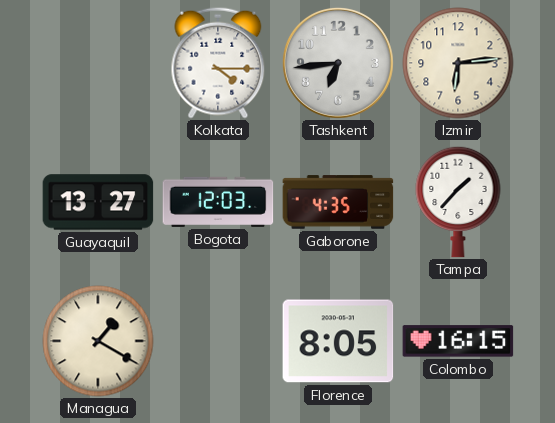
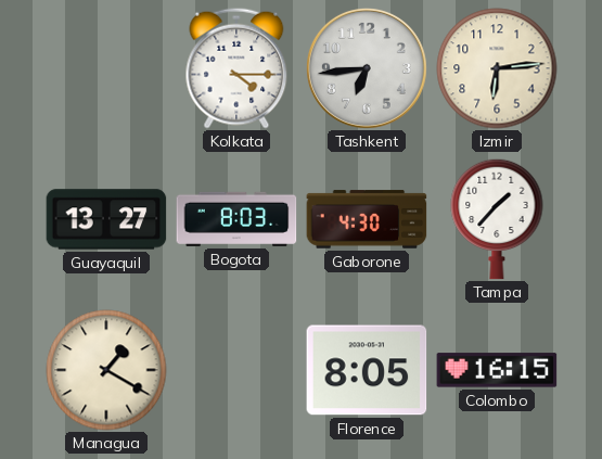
Bogota: 12:03 -> 8:03 (236, 219)
Gaborone: 4:35 -> 4:30 (367, 219)
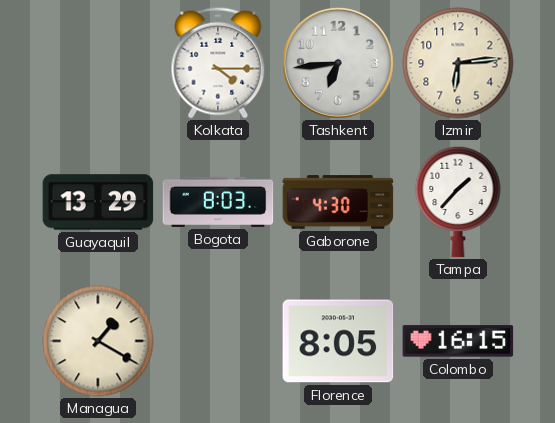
Guayaquil: 13:27 -> 13:29 (98, 202)
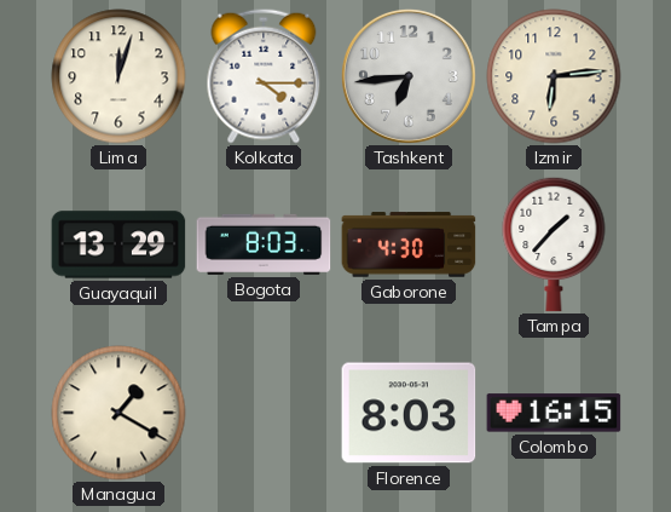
Lima: none -> 12:03 (118, 76)
Florence: 8:05 -> 8:03 (409, 413)
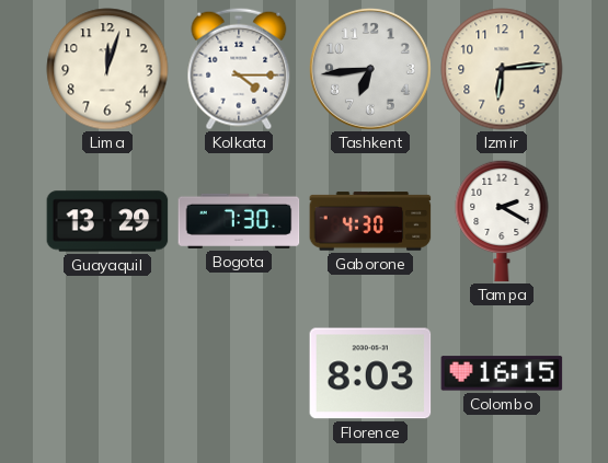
Bogota: 8:03 -> 7:30 (239, 221)
Tampa: 1:37 -> 2:20 (502, 221)
Managua: 1:20 -> none (118, 413)
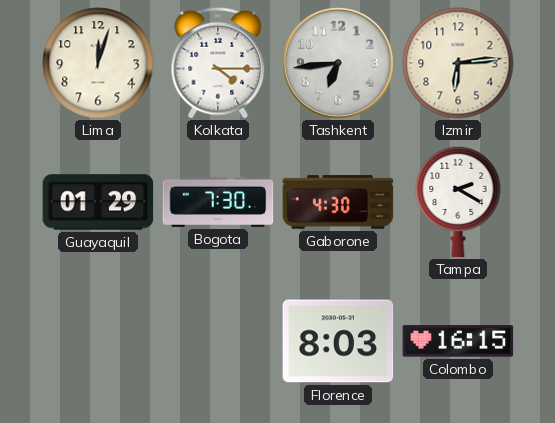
Guayaquil: 13:29 -> 01:29 (98, 202)
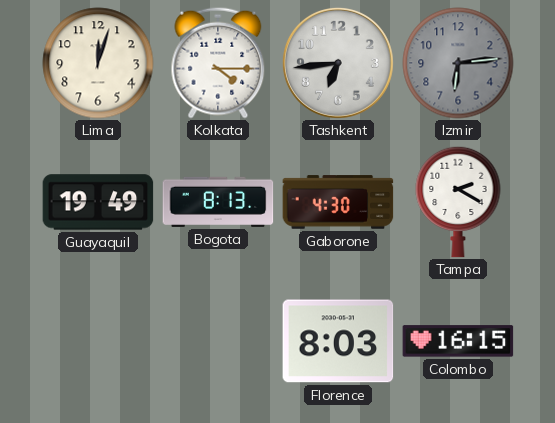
Izmir dial: cream -> grey (458, 63)
Guayaquil: 01:29 -> 19:49 (98, 202)
Bogota: 7:30 -> 8:13 (218, 202)
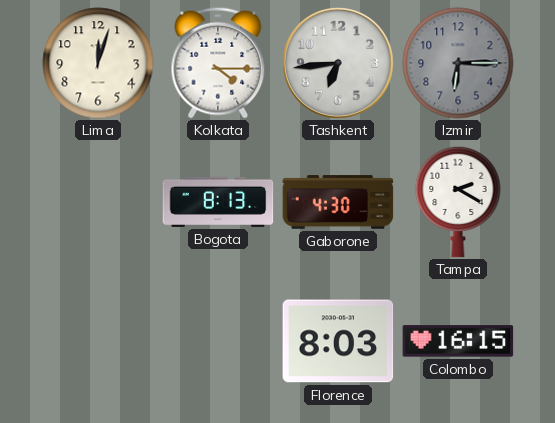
Izmir: 6:14 -> 6:15 (458, 63)
Guayaquil: 19:49 -> none (98, 202)
